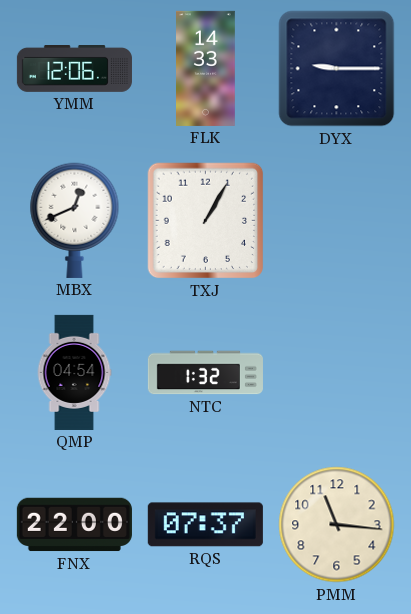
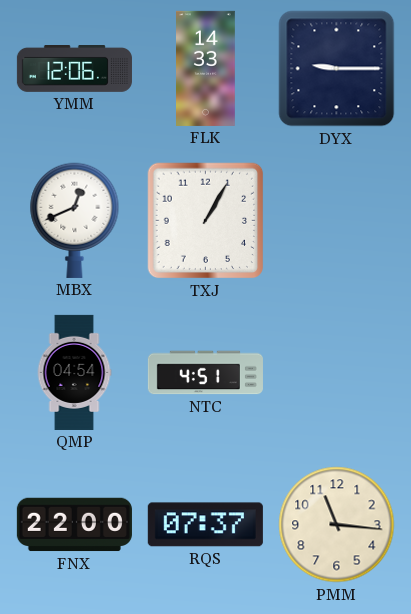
NTC: 1:32 -> 4:51 (205, 373)
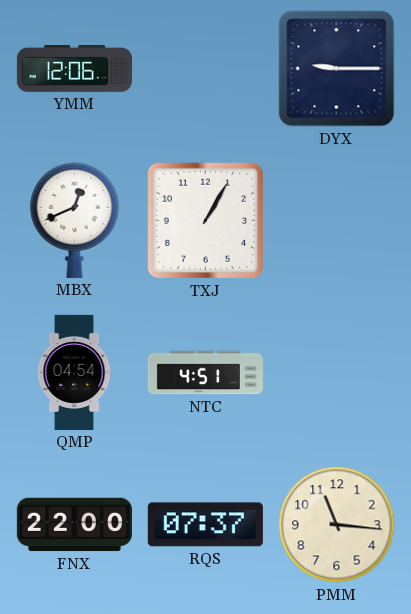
FLK: 14:33 -> none (206, 68)
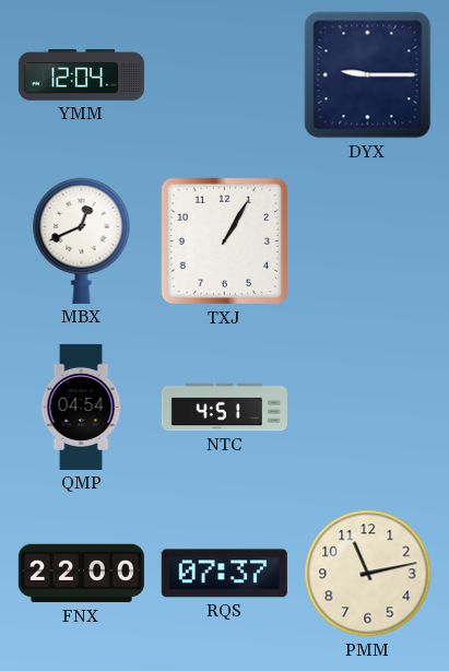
YMM: 12:06 -> 12:04 (81, 75)
PMM: 11:16 -> 11:13 (368, 574)
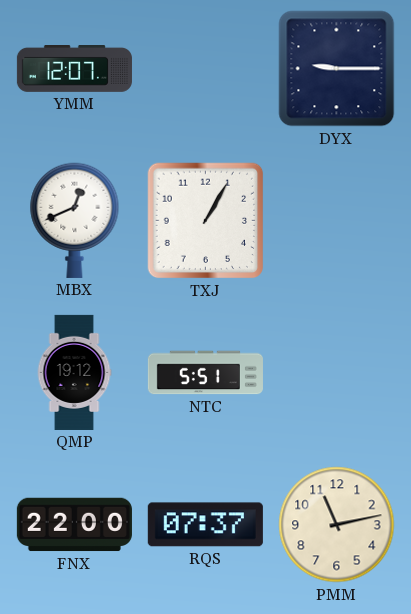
YMM: 12:04 -> 12:07 (74, 69)
QMP: 04:54 -> 19:12 (74, 372)
NTC: 4:51 -> 5:51 (205, 373)
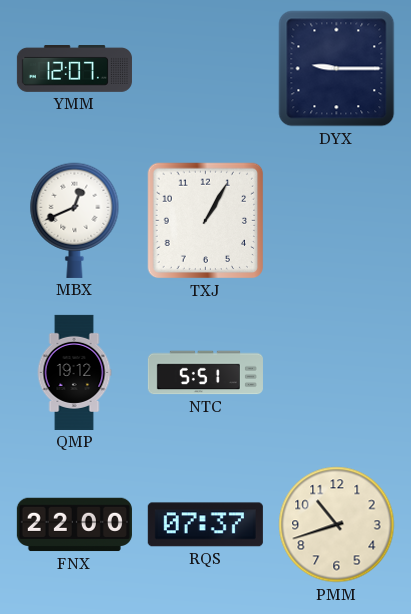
PMM: 11:13 -> 10:42 (337, 525)
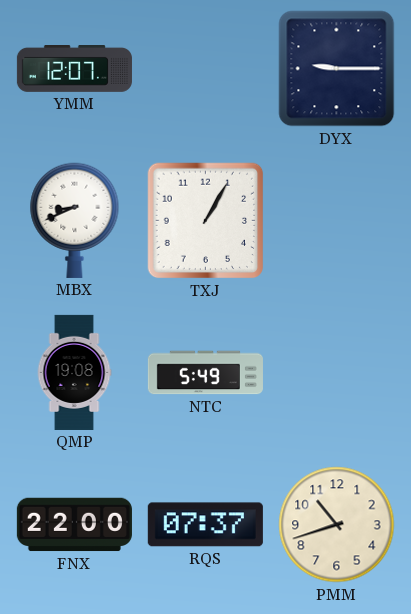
MBX: 12:41 -> 8:41 (75, 220)
QMP: 19:12 -> 19:08 (74, 372)
NTC: 5:51 -> 5:49 (205, 373)
